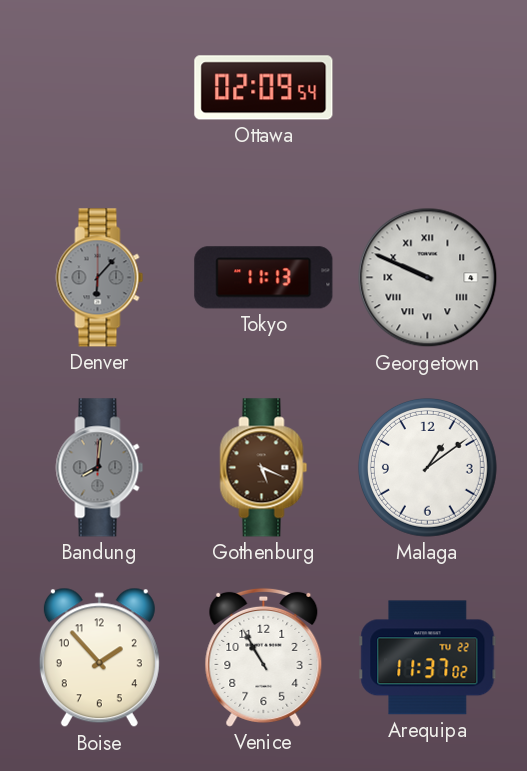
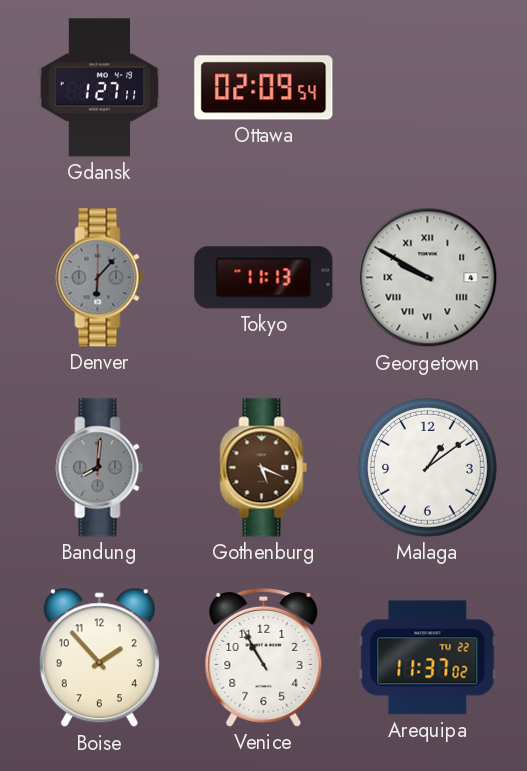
Gdansk: none -> 1:27 (100, 88)
Georgetown: 9:49 -> 9:50 (428, 278)
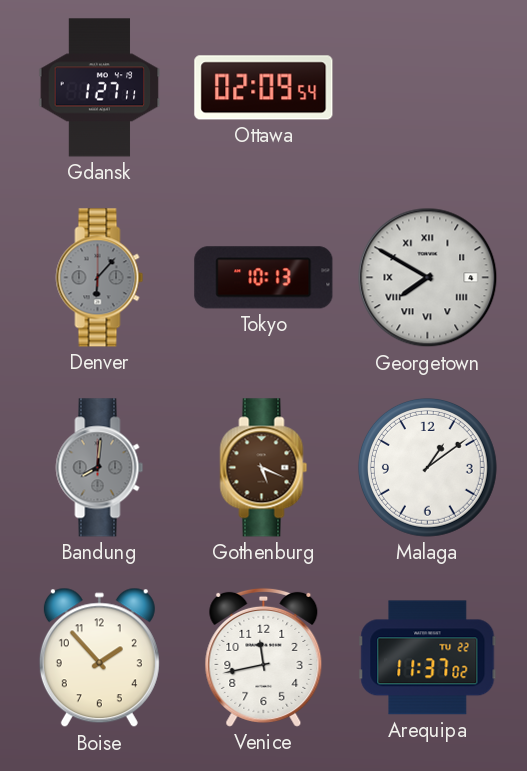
Tokyo: 11:13 -> 10:13 (264, 278)
Georgetown: 9:50 -> 7:50 (428, 278)
Venice: 10:55 -> 11:43 (264, 657)
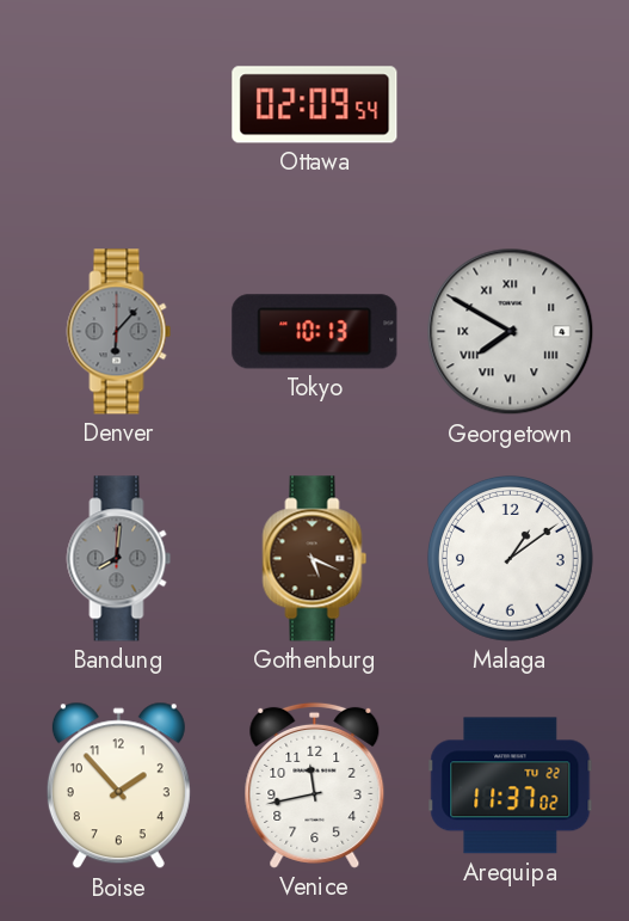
Gdansk: 1:27 -> none (100, 88)
